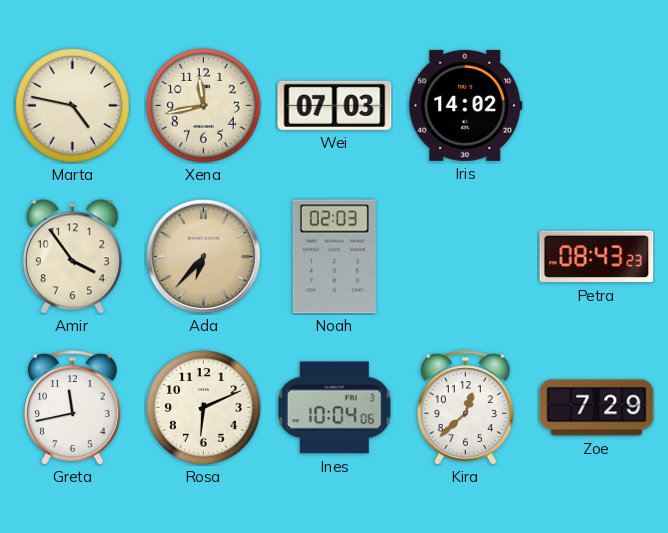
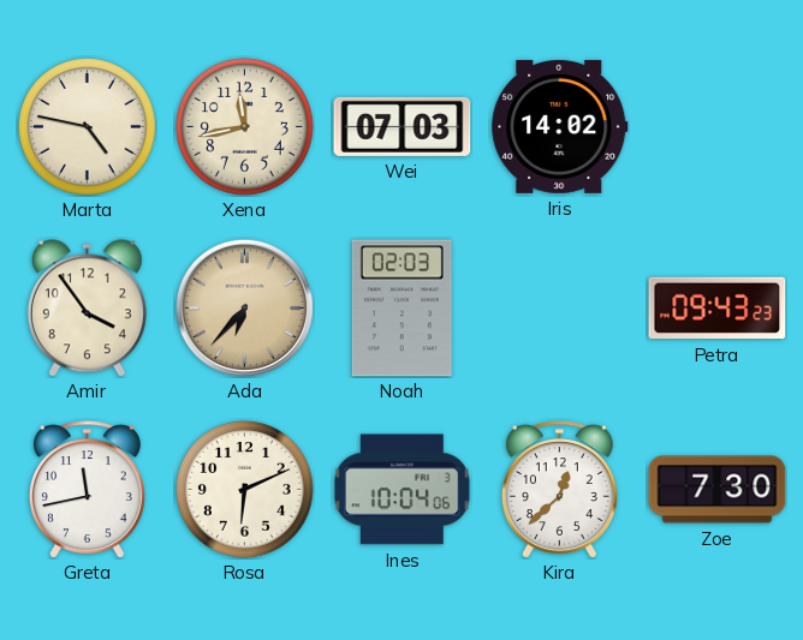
Petra: 08:43 -> 09:43 (718, 309)
Zoe: 7:29 -> 7:30 (718, 490)
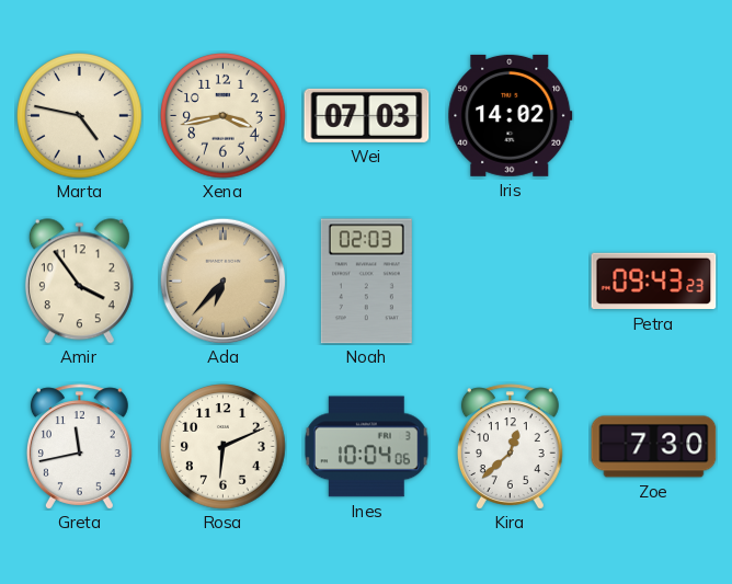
Xena: 11:43 -> 3:43 (224, 116)
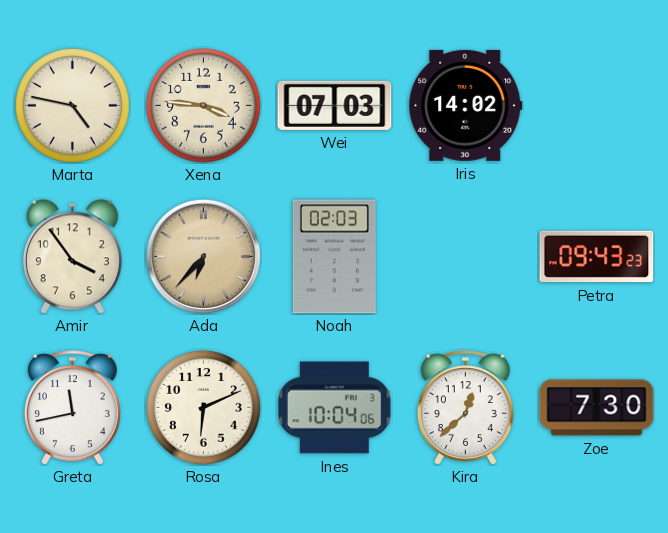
Xena: 3:43 -> 3:46 (204, 106)
